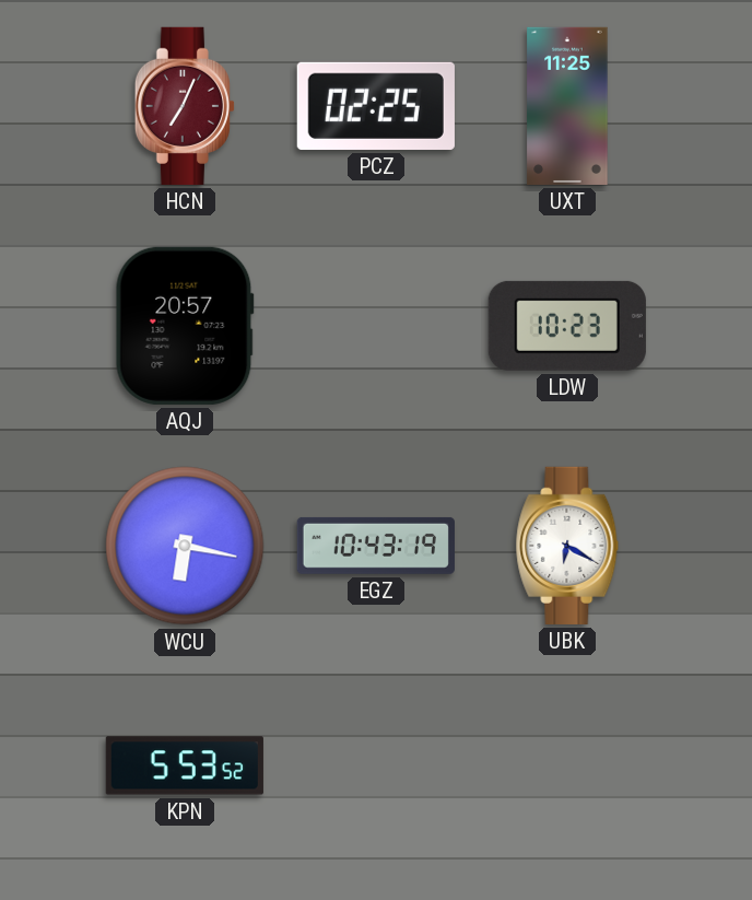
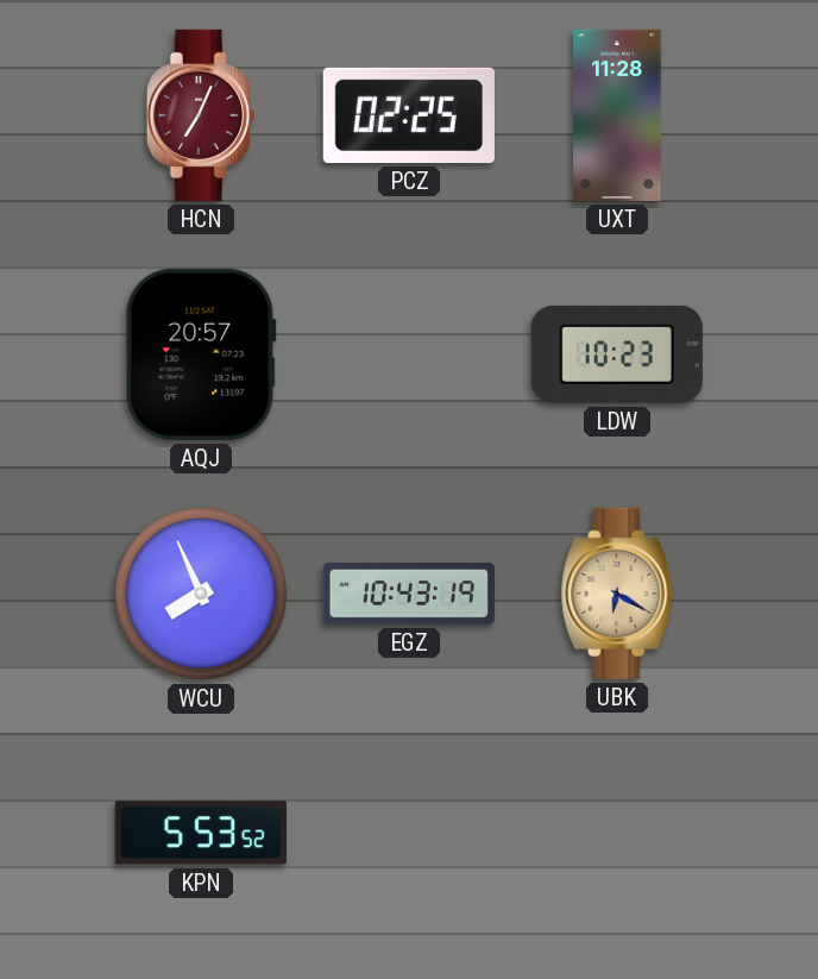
UXT: 11:25 -> 11:28 (617, 115)
WCU: 6:17 -> 7:56 (201, 594)
UBK dial: white -> champagne (617, 594)
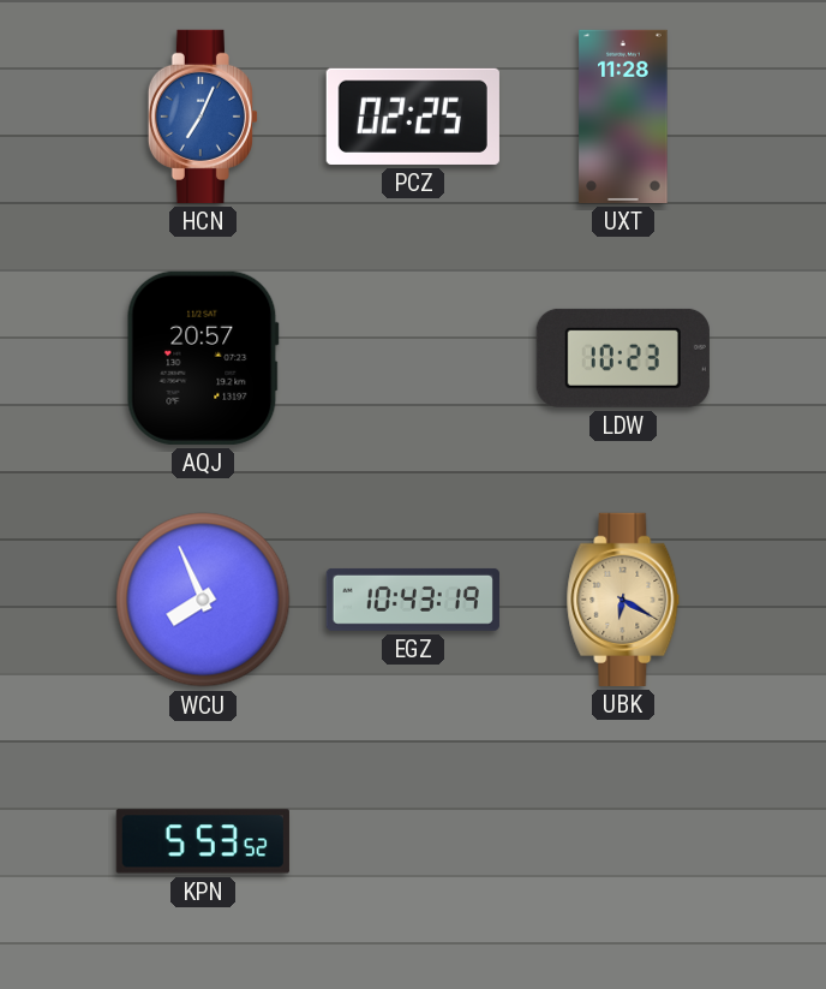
HCN dial: burgundy -> blue (203, 117)
